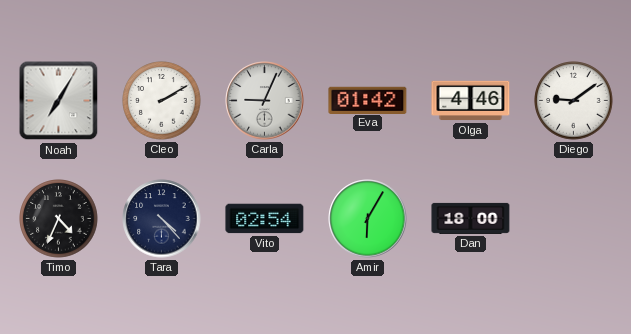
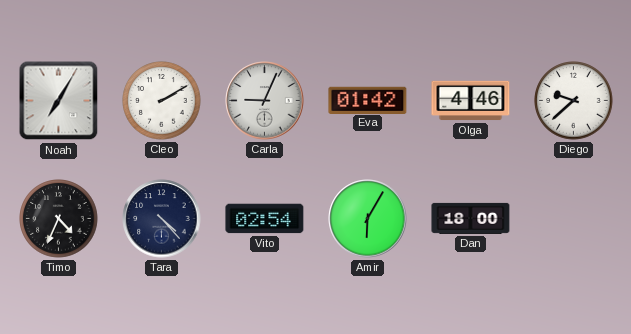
Diego: 9:09 -> 9:38 (574, 101)
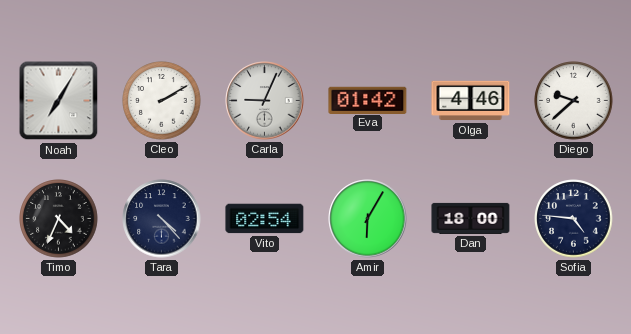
Sofia: none -> 4:46 (574, 219)
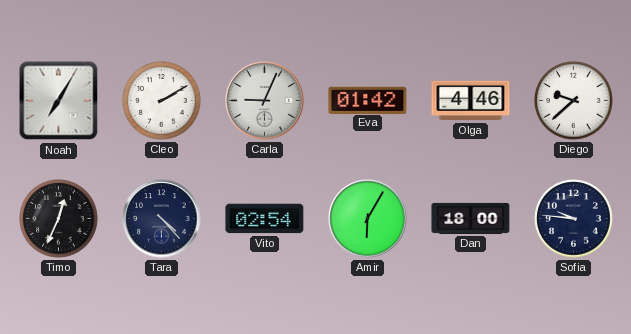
Timo: 4:34 -> 12:34 (59, 219)
Sofia: 4:46 -> 9:46 (574, 219)
